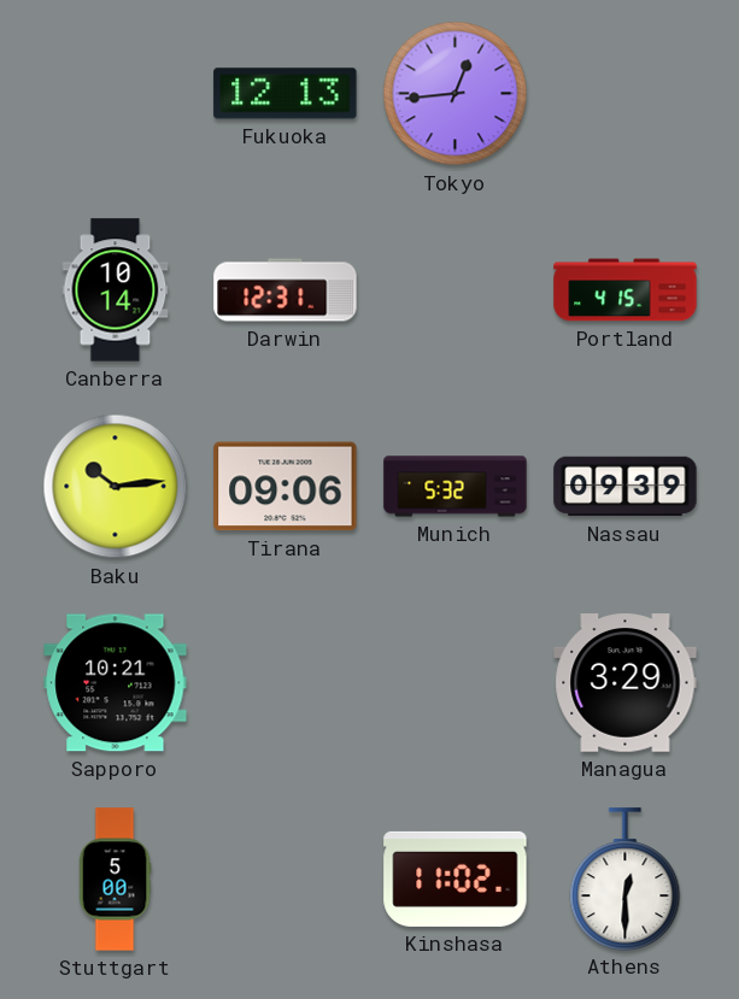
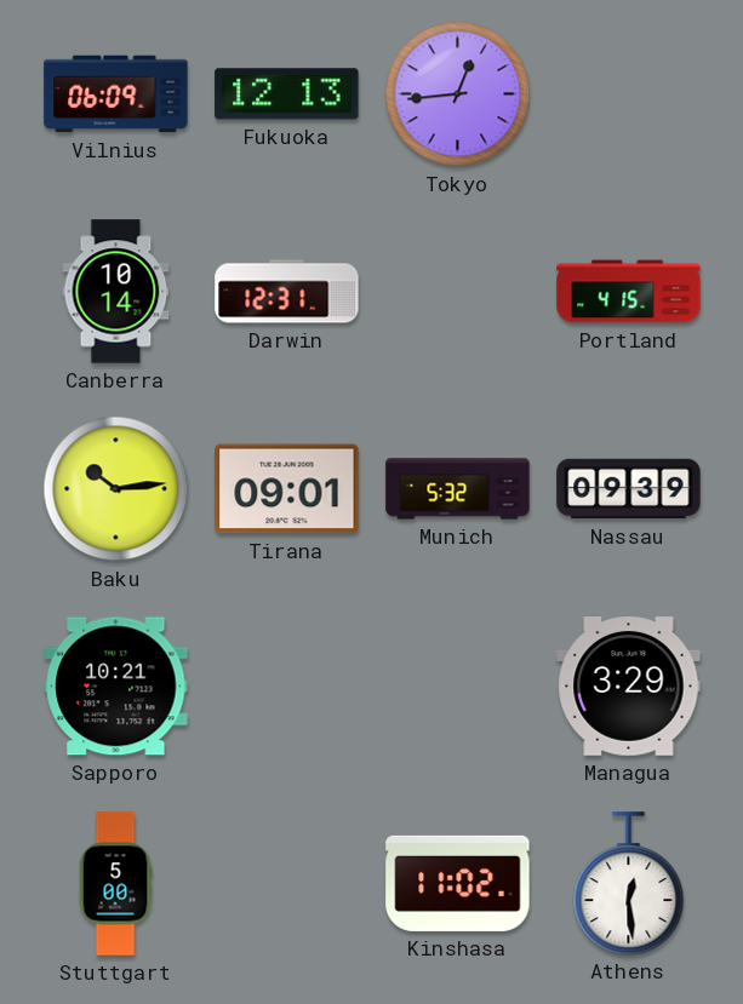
Vilnius: none -> 06:09 (116, 94)
Tirana: 09:06 -> 09:01 (287, 489)
Athens: 12:30 -> 12:29 (629, 883)
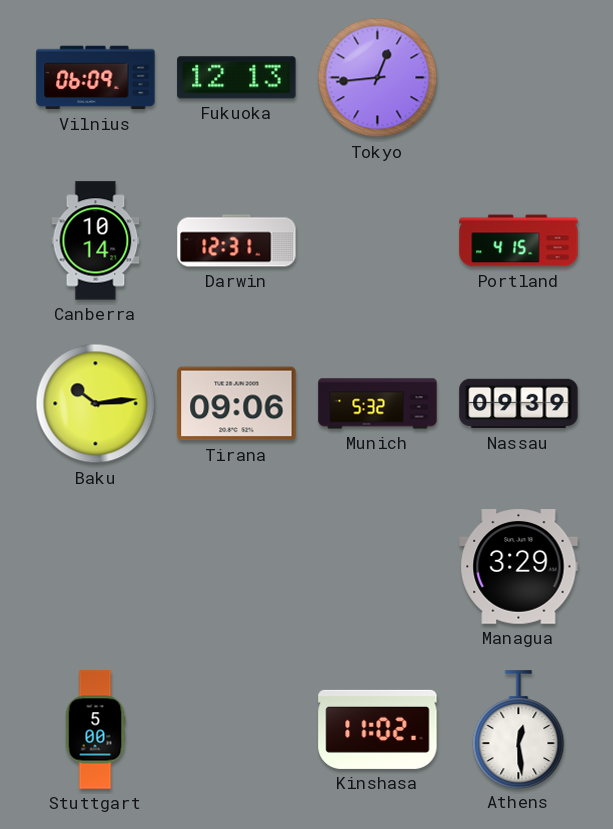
Tirana: 09:01 -> 09:06 (237, 404)
Sapporo: 10:21 -> none (116, 687)
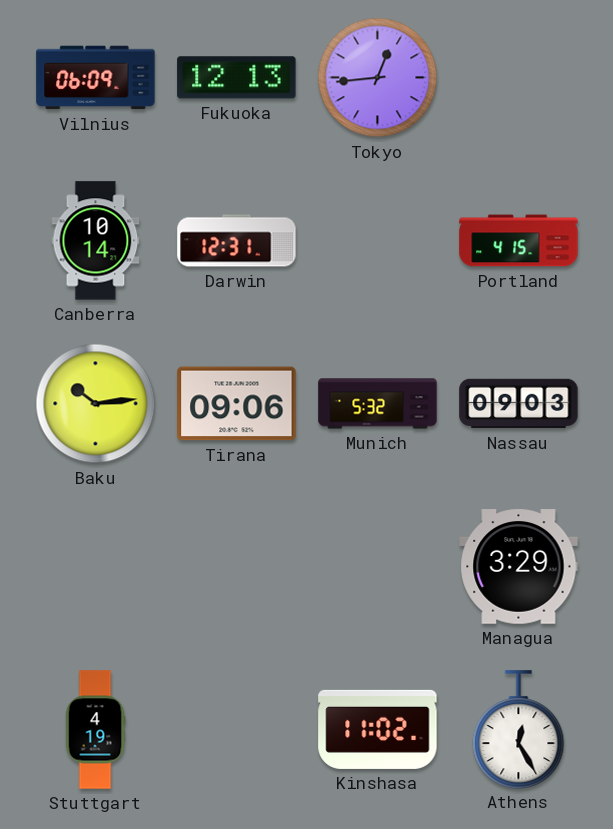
Nassau: 09:39 -> 09:03 (519, 404)
Stuttgart: 5:00 -> 4:19 (95, 730)
Athens: 12:29 -> 12:25 (519, 729)
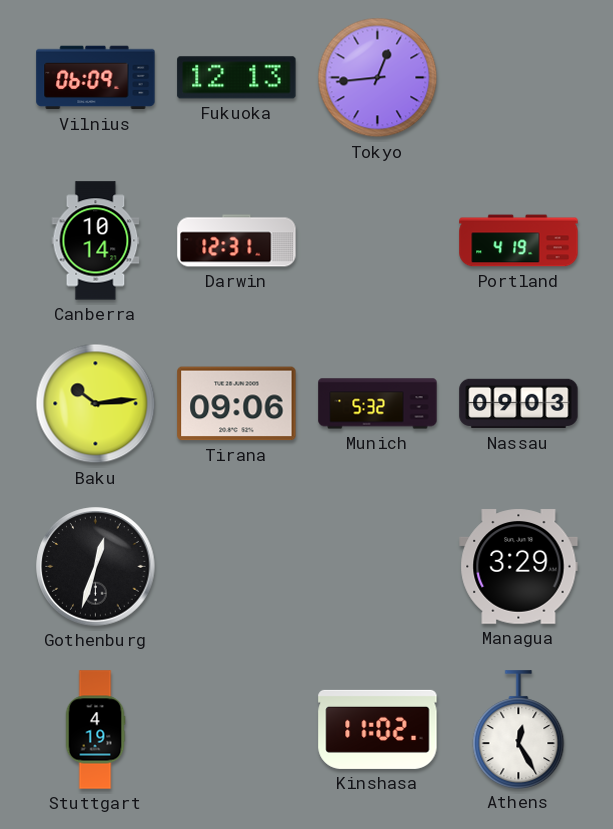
Portland: 4:15 -> 4:19 (519, 241)
Gothenburg: none -> 12:33 (96, 567)
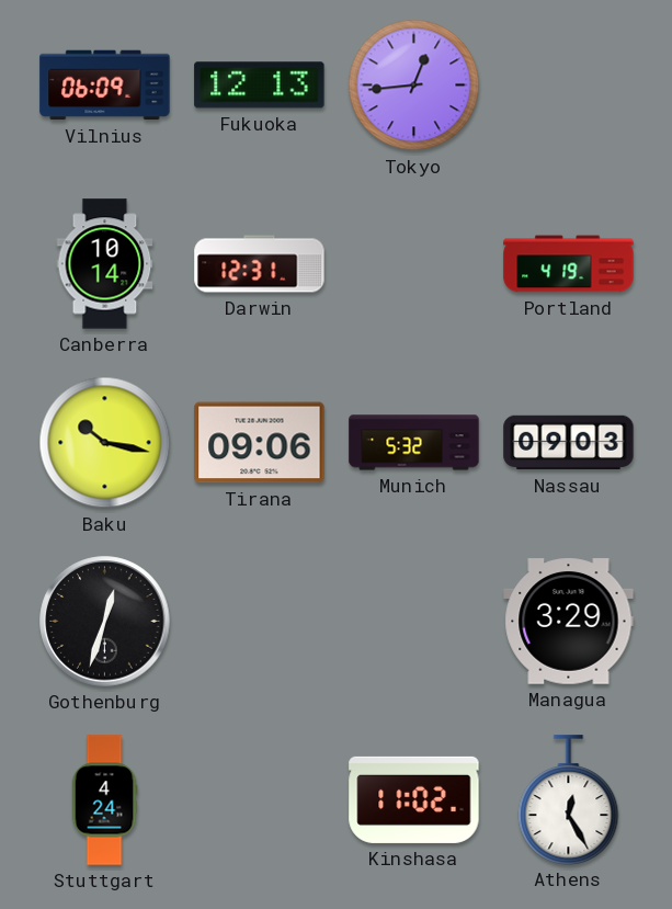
Baku: 10:14 -> 10:17 (105, 443)
Stuttgart: 4:19 -> 4:24 (104, 800)
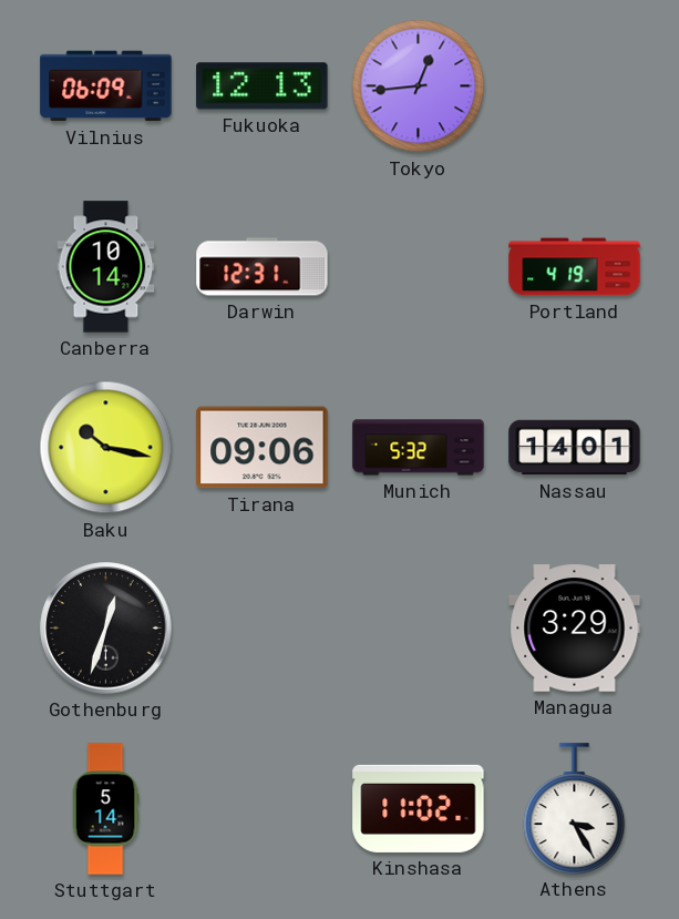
Nassau: 09:03 -> 14:01 (575, 448)
Stuttgart: 4:24 -> 5:14 (105, 809)
Athens: 12:25 -> 3:25 (575, 808)
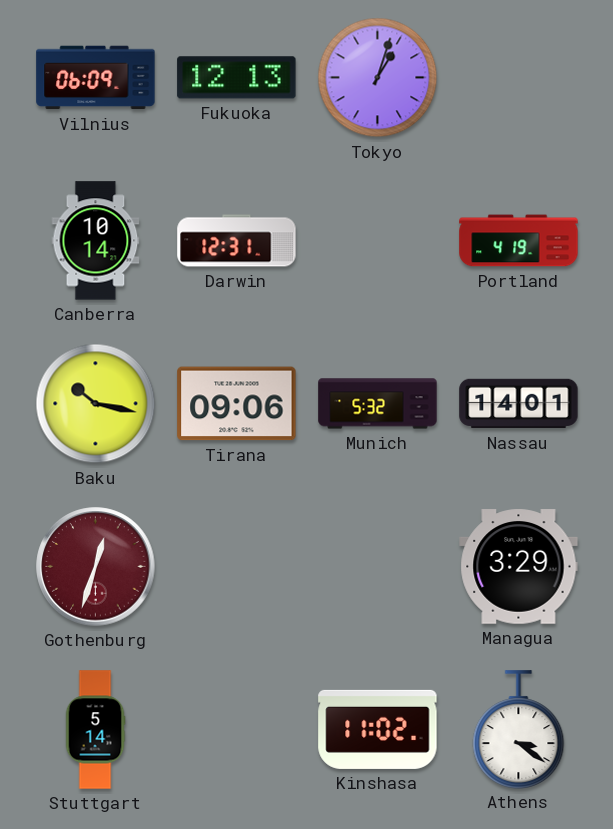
Tokyo: 12:44 -> 1:03 (378, 78)
Gothenburg dial: black -> burgundy (96, 567)
Athens: 3:25 -> 3:21 (519, 729)
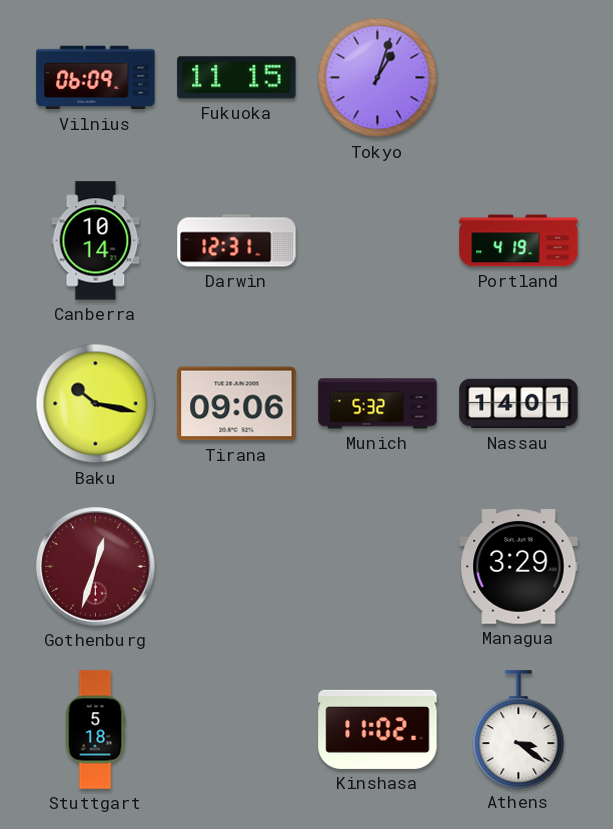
Fukuoka: 12:13 -> 11:15 (237, 78)
Stuttgart: 5:14 -> 5:18 (95, 730)
